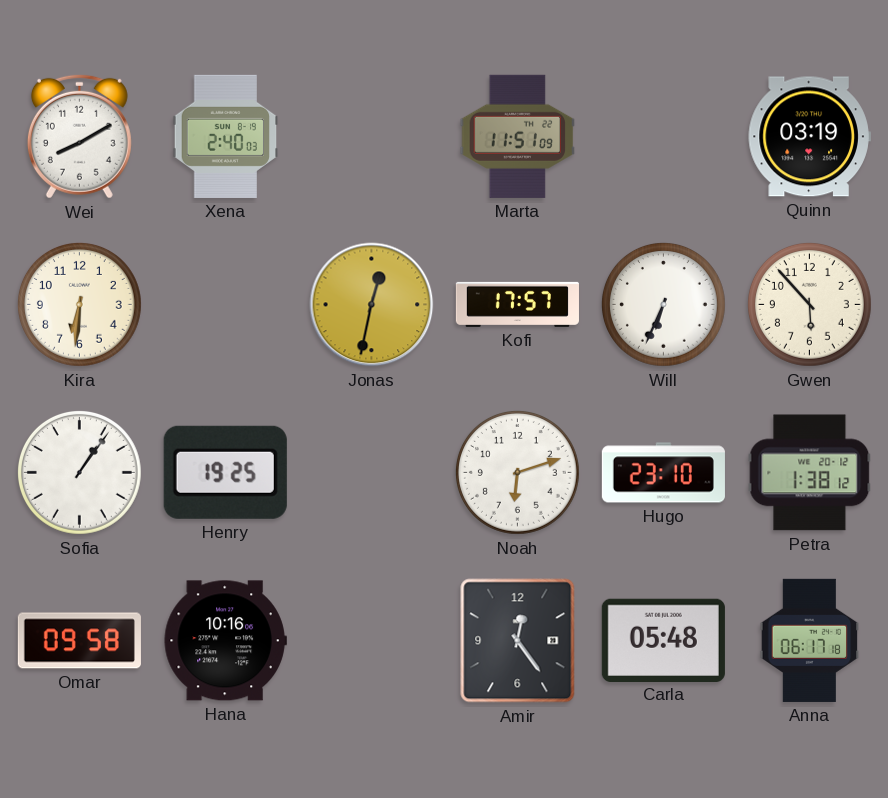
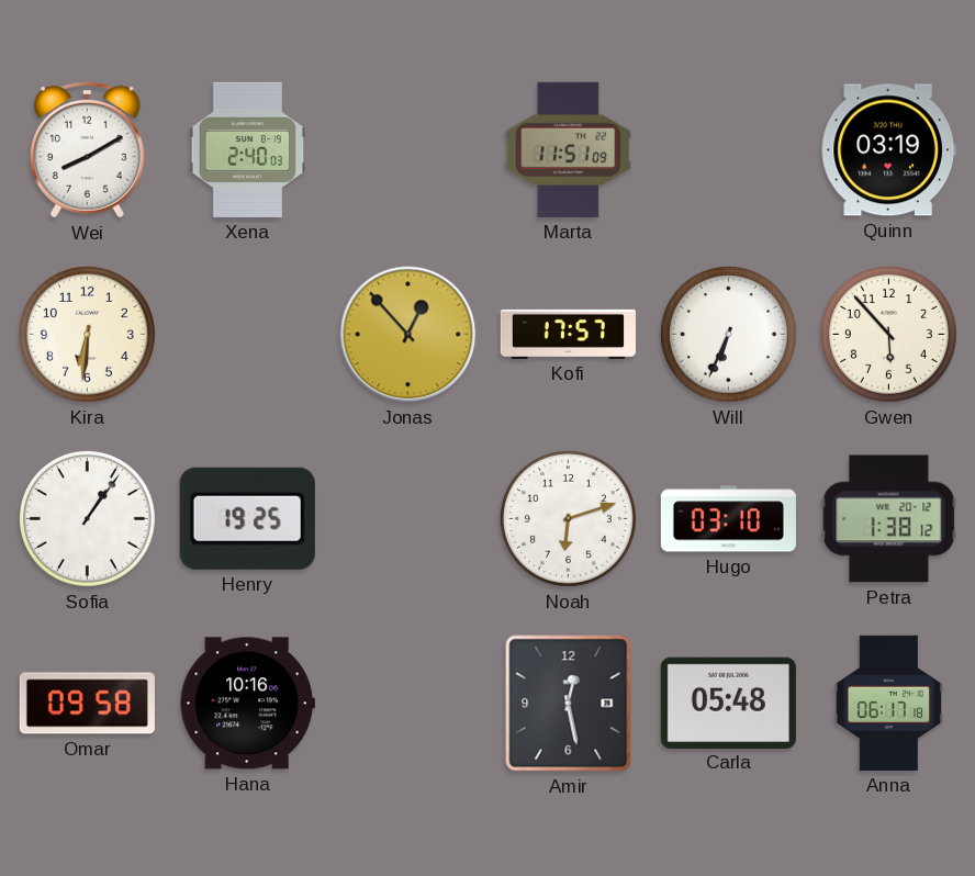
Jonas: 12:32 -> 12:53 (408, 335)
Hugo: 23:10 -> 03:10 (728, 519)
Amir: 12:24 -> 12:28 (569, 704)
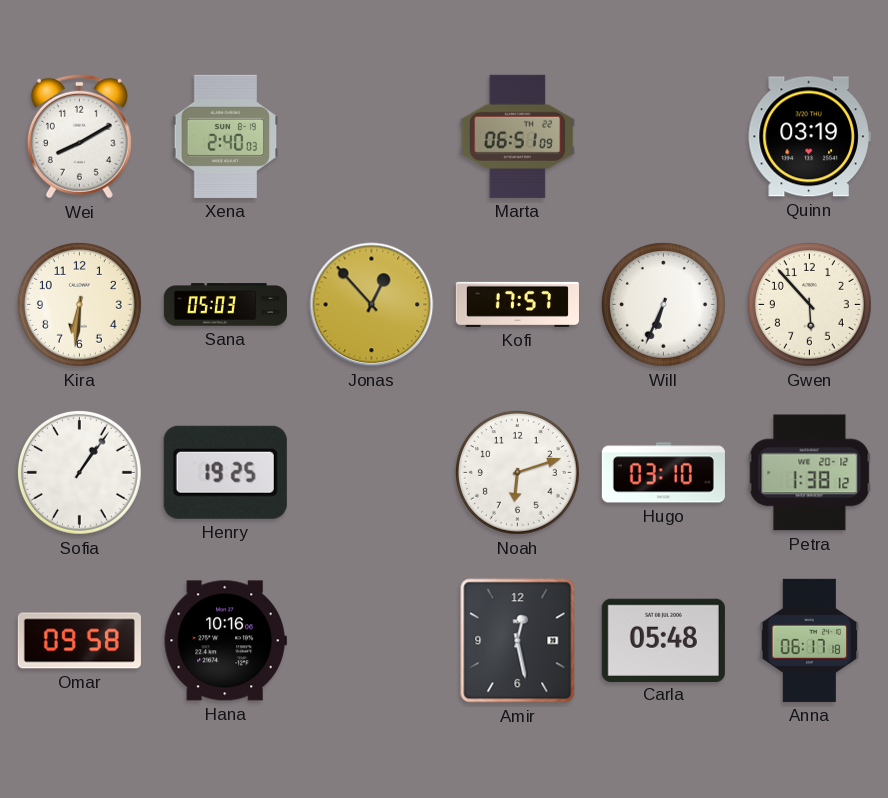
Marta: 11:51 -> 06:51 (518, 136)
Sana: none -> 05:03 (225, 305)
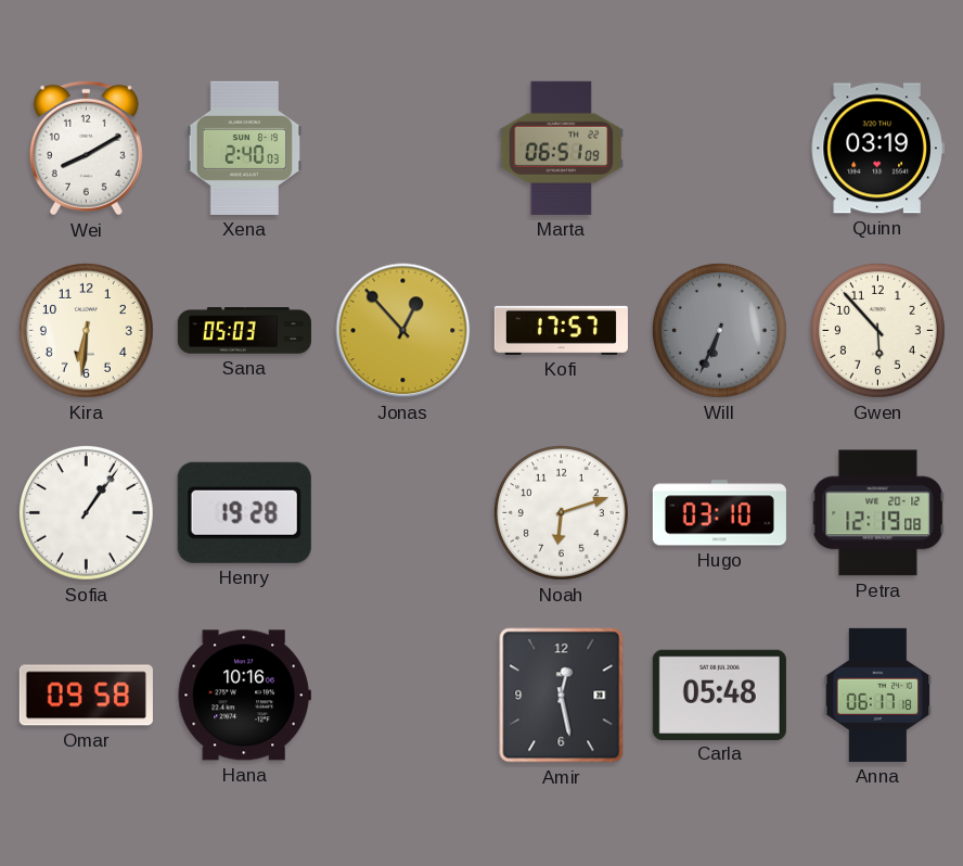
Will dial: white -> grey (719, 330)
Henry: 19:25 -> 19:28 (244, 512)
Petra: 1:38 -> 12:19 (878, 513)
